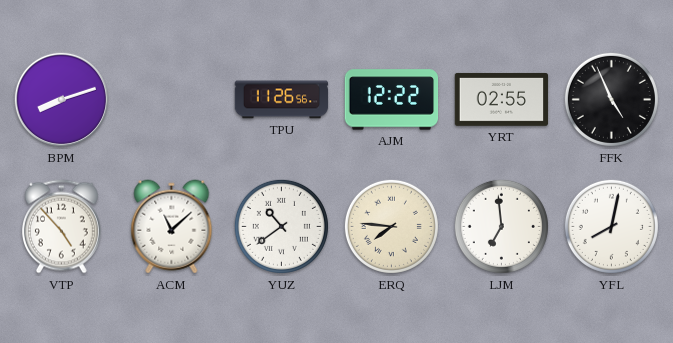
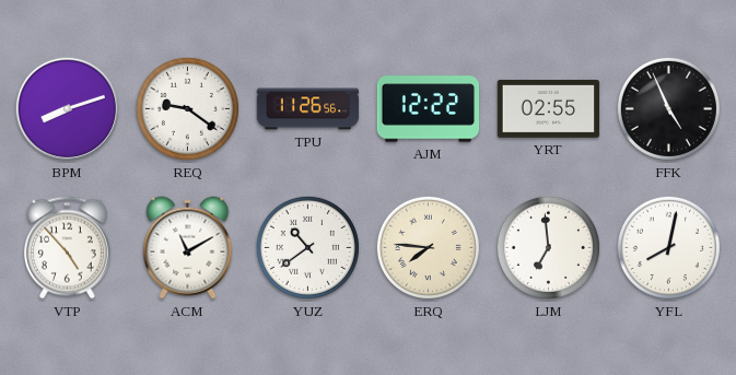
REQ: none -> 9:21 (187, 108)
ACM: 11:08 -> 11:10 (188, 248)
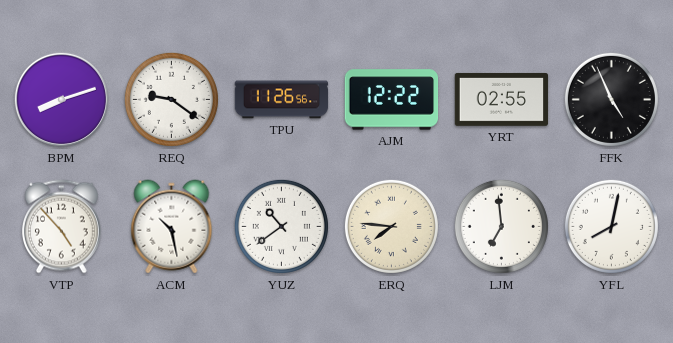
ACM: 11:10 -> 10:28 (172, 227)
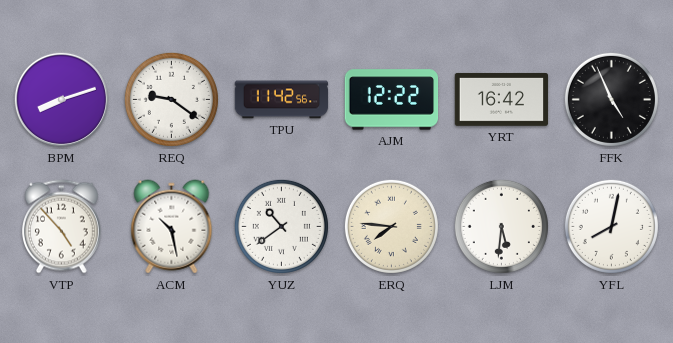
TPU: 11:26 -> 11:42 (282, 100)
YRT: 02:55 -> 16:42 (502, 99)
LJM: 6:59 -> 5:31 (501, 226)
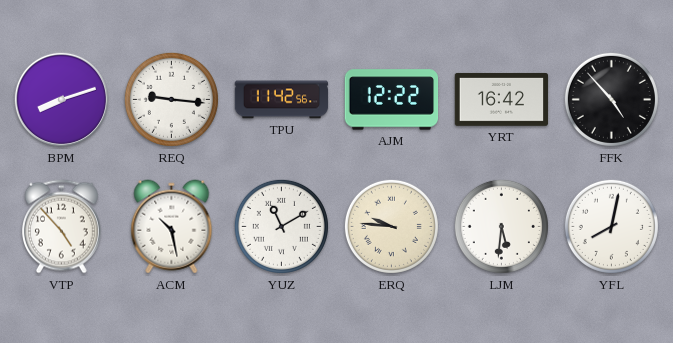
REQ: 9:21 -> 9:16 (171, 99)
FFK: 4:56 -> 4:53 (611, 99)
YUZ: 10:39 -> 11:10 (281, 226)
ERQ: 7:46 -> 9:46 (391, 226)
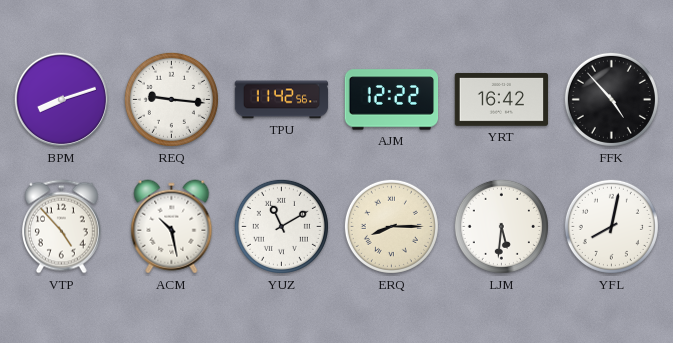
ERQ: 9:46 -> 8:15 (391, 226)
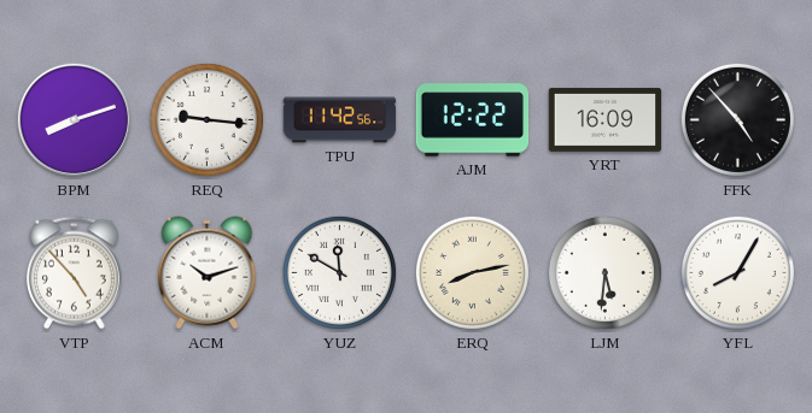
YRT: 16:42 -> 16:09 (606, 119)
ACM: 10:28 -> 10:12 (208, 273)
YUZ: 11:10 -> 11:50 (339, 272)
ERQ: 8:15 -> 8:13 (472, 272)
YFL: 8:02 -> 8:05 (737, 272)
